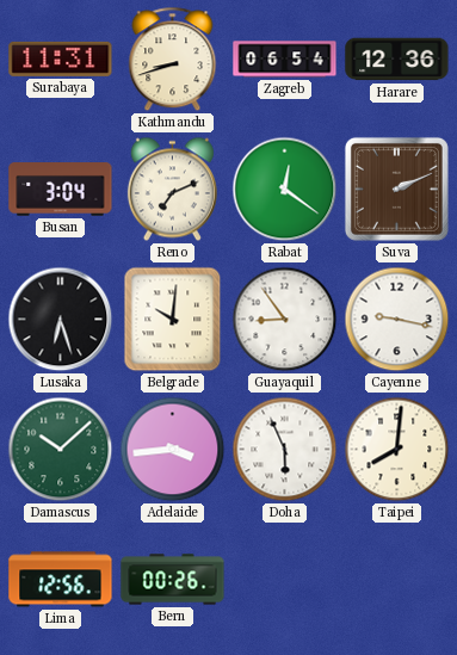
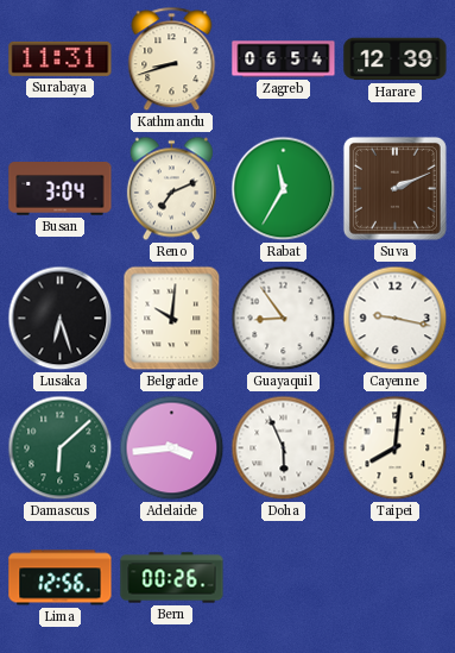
Harare: 12:36 -> 12:39 (396, 59)
Rabat: 12:21 -> 11:35 (284, 189)
Damascus: 10:08 -> 6:08 (61, 448)
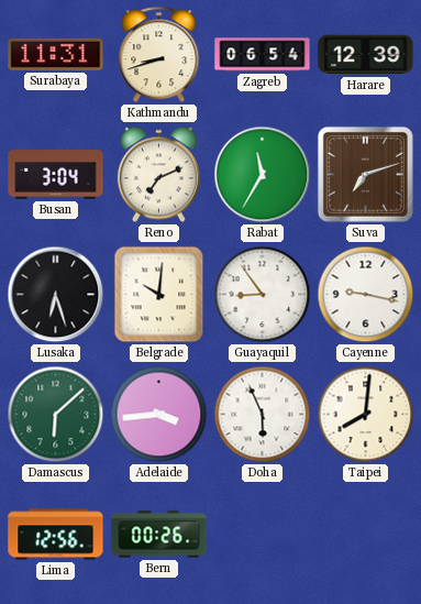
Suva: 2:11 -> 7:12 (365, 174)
